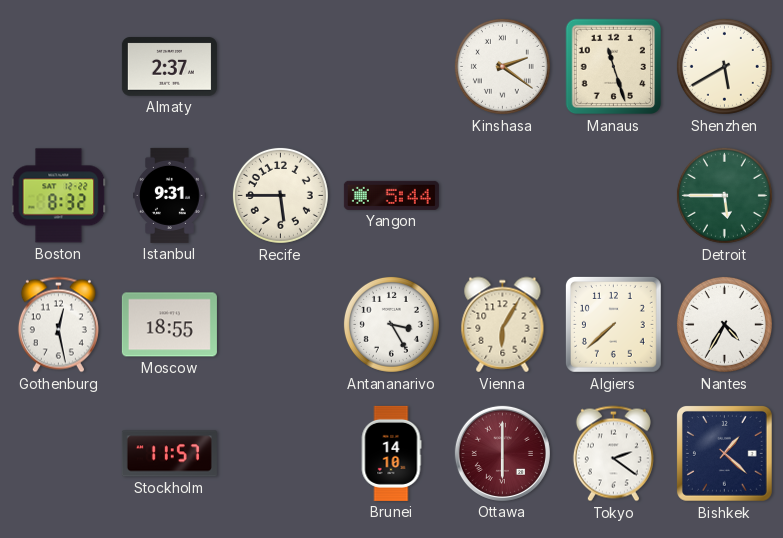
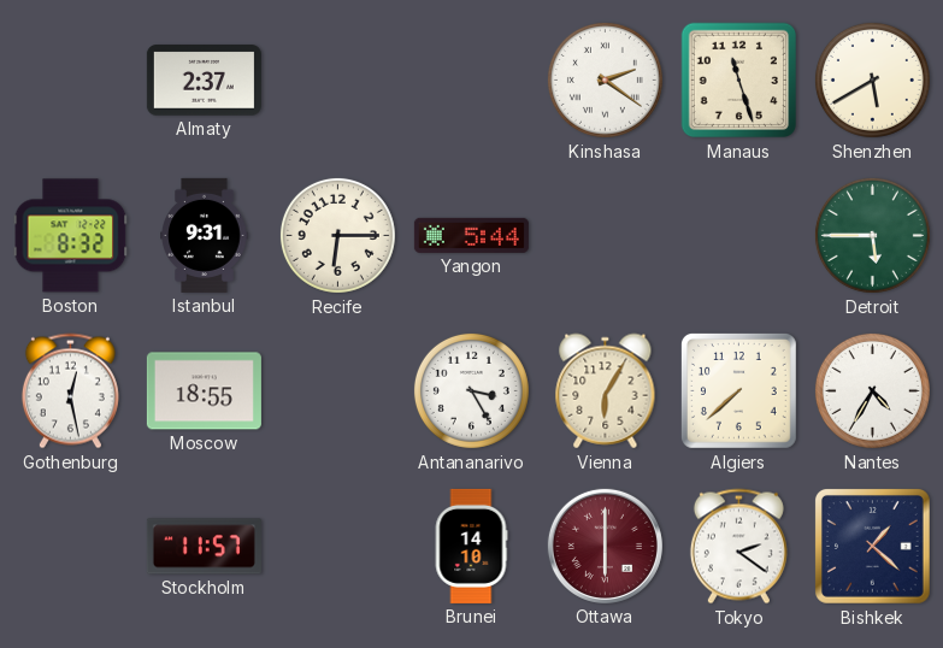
Recife: 5:45 -> 6:15 (337, 235)
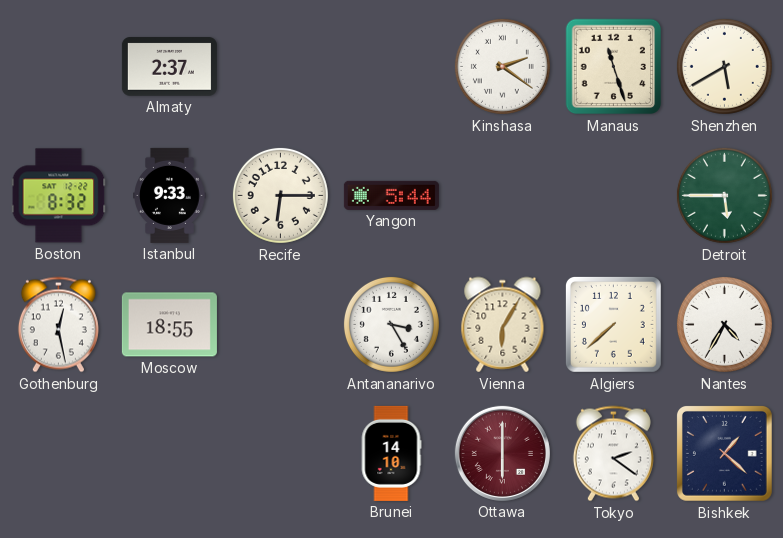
Istanbul: 9:31 -> 9:33 (170, 195)
Stockholm: 11:57 -> none (204, 547)
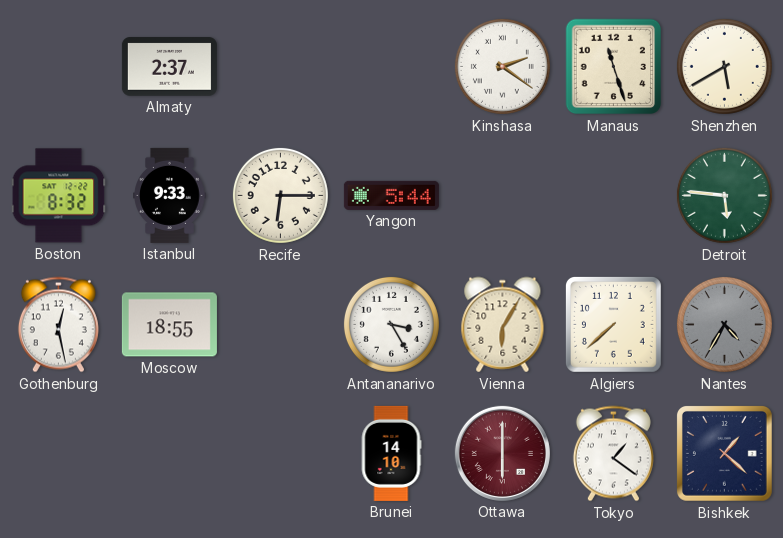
Detroit: 5:45 -> 5:46 (724, 195)
Nantes dial: white -> grey (724, 324)
Tokyo: 2:21 -> 1:21 (613, 454)
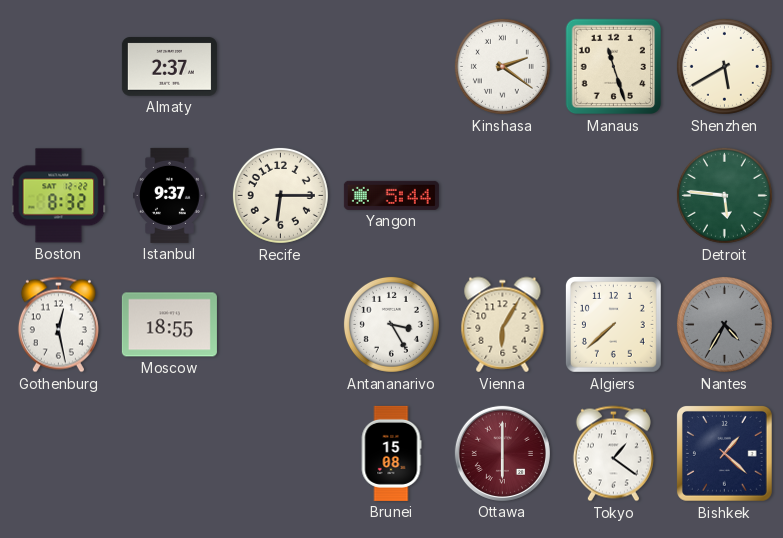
Istanbul: 9:33 -> 9:37 (170, 195)
Brunei: 14:10 -> 15:08 (391, 453)
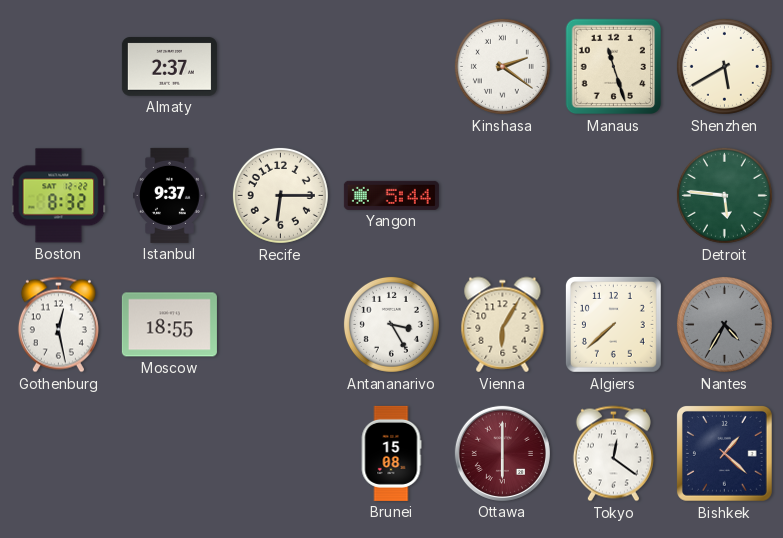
Tokyo: 1:21 -> 12:21 (613, 454)
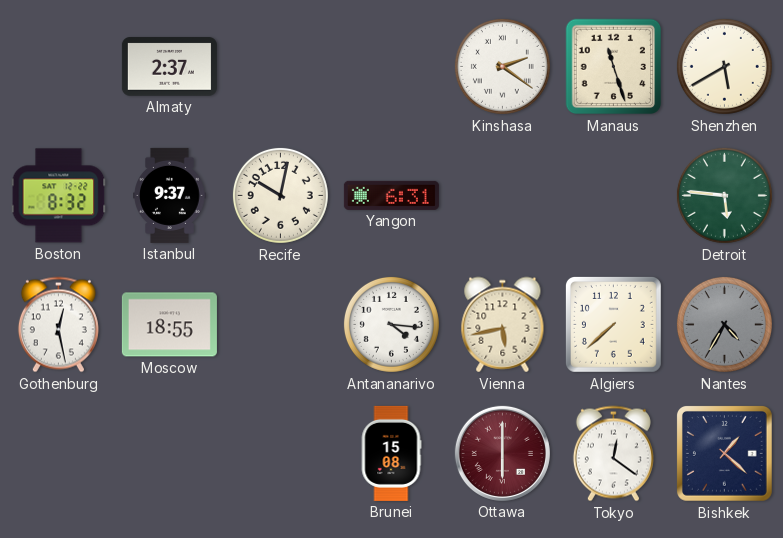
Recife: 6:15 -> 10:02 (280, 195)
Yangon: 5:44 -> 6:31 (391, 195)
Antananarivo: 3:25 -> 4:16 (391, 324)
Vienna: 6:05 -> 5:43 (503, 325)
